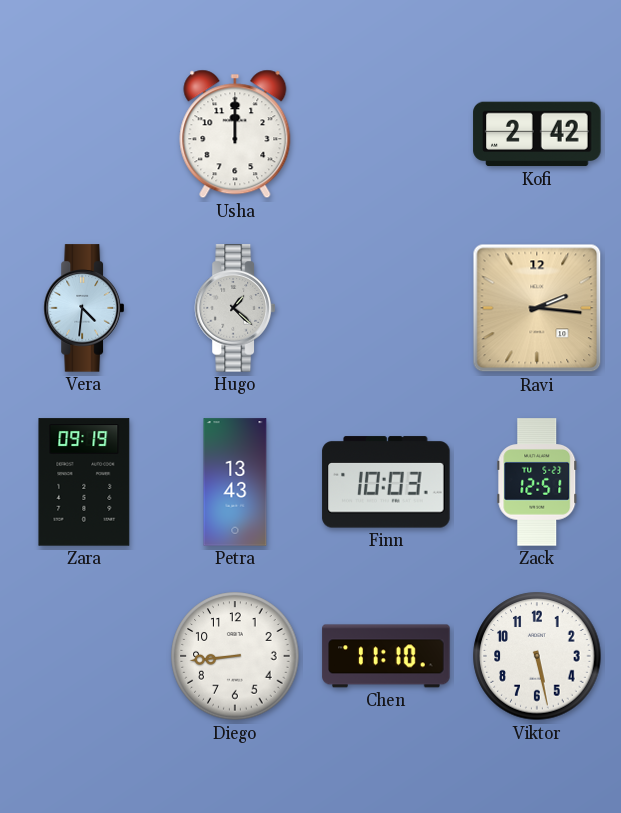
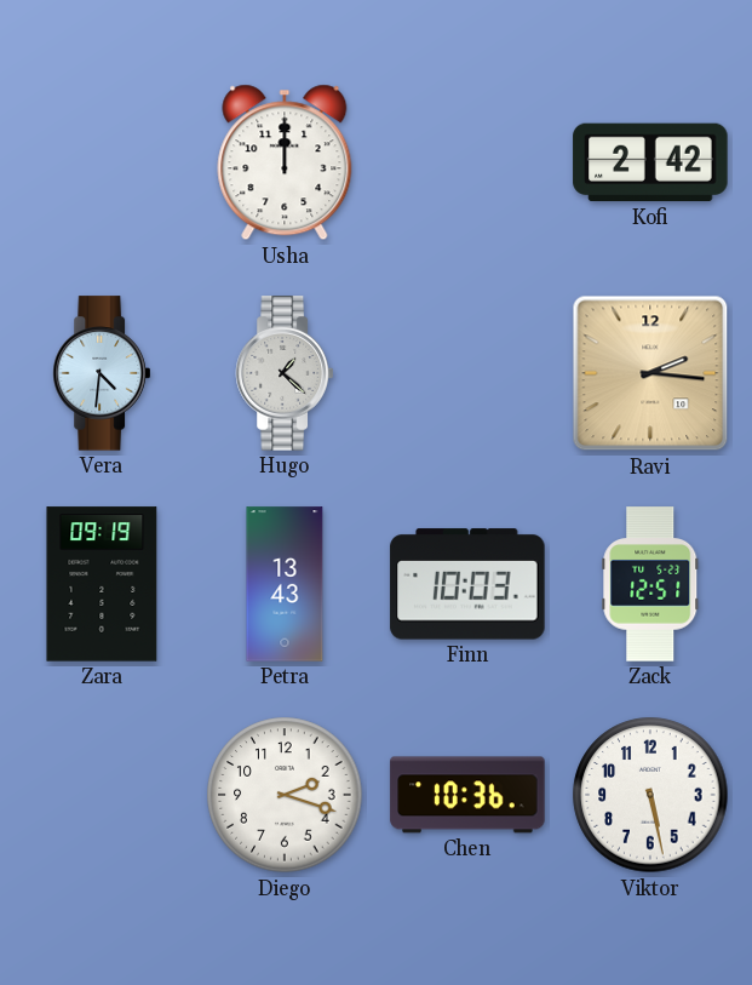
Diego: 8:44 -> 2:18 (285, 795)
Chen: 11:10 -> 10:36 (467, 795)
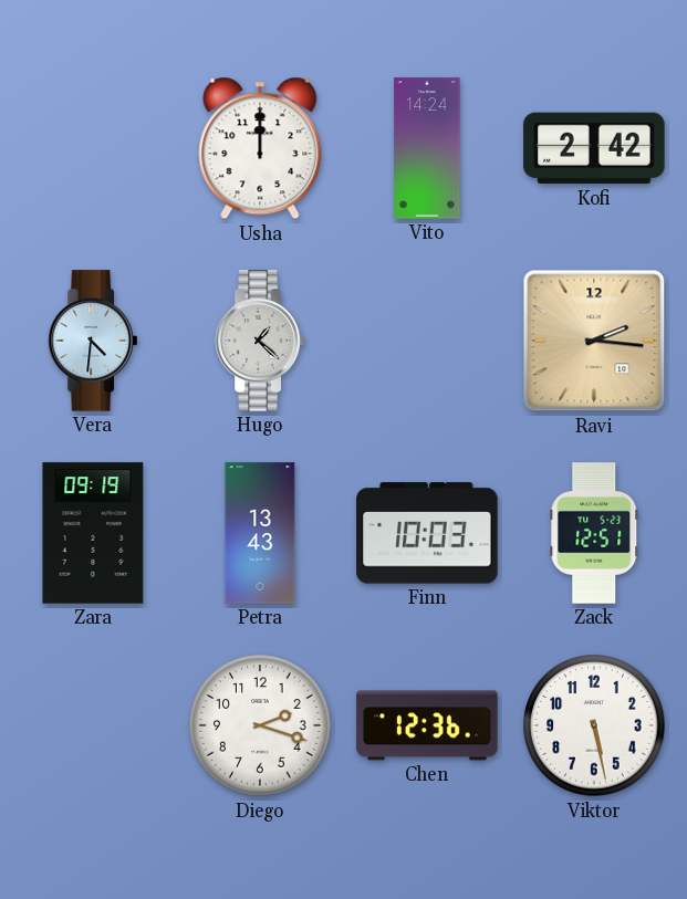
Vito: none -> 14:24 (427, 148)
Chen: 10:36 -> 12:36 (427, 725)
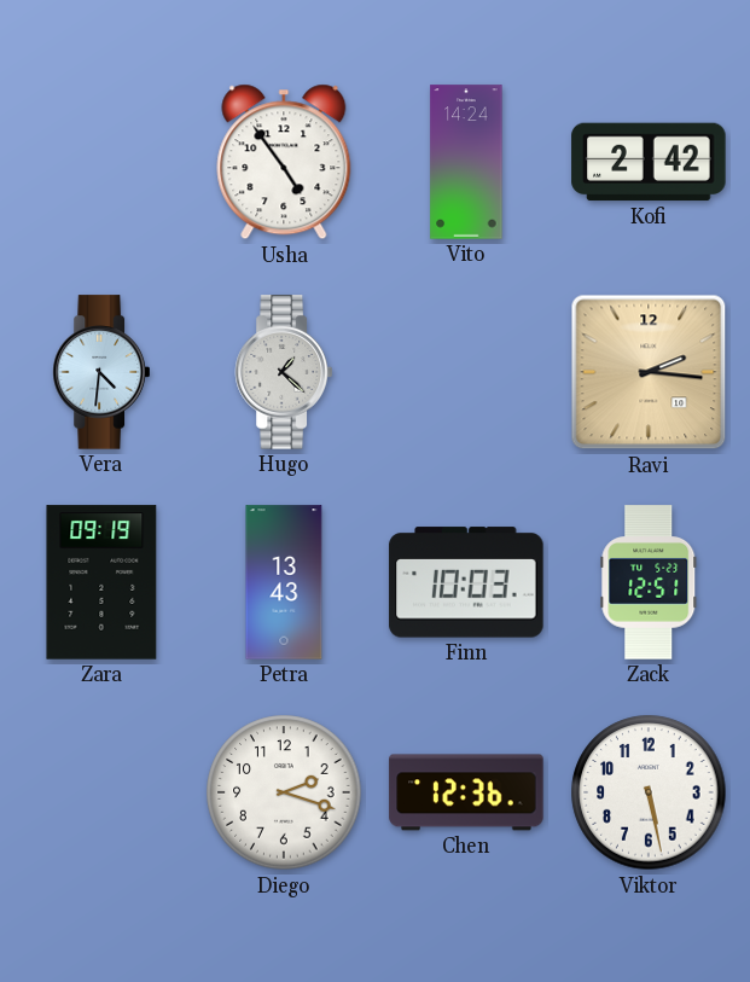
Usha: 12:00 -> 4:54 (284, 162)
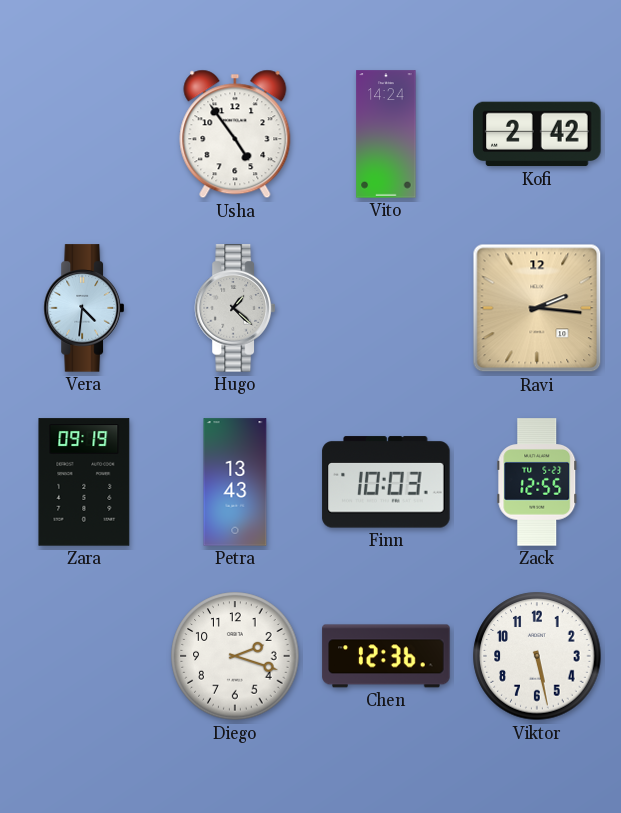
Zack: 12:51 -> 12:55 (537, 482)
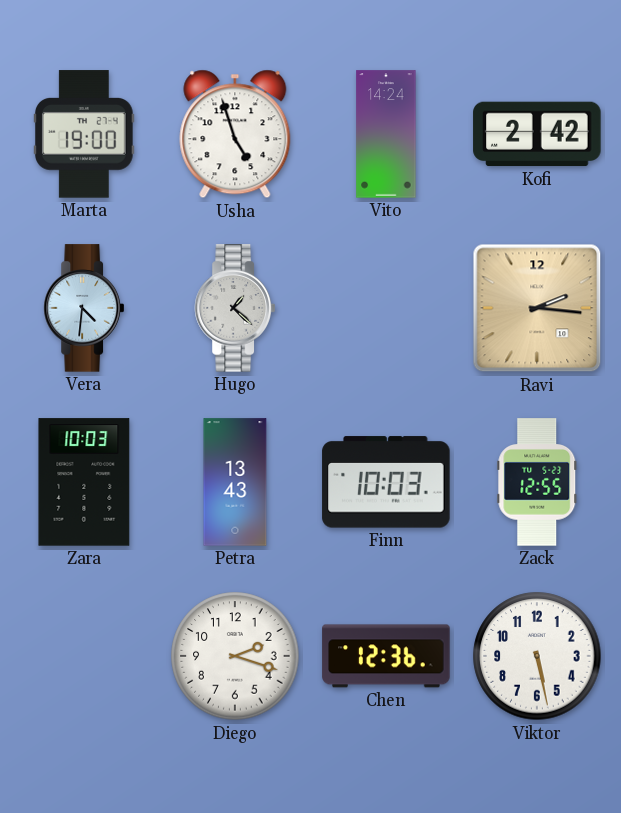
Marta: none -> 19:00 (85, 134)
Usha: 4:54 -> 4:57 (235, 134)
Zara: 09:19 -> 10:03 (84, 482)
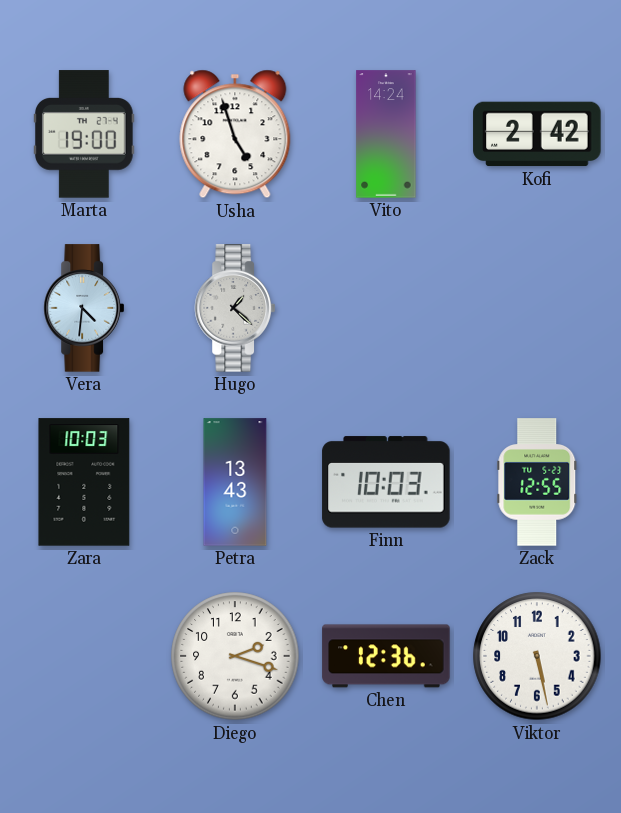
Ravi: 2:16 -> none (537, 308)
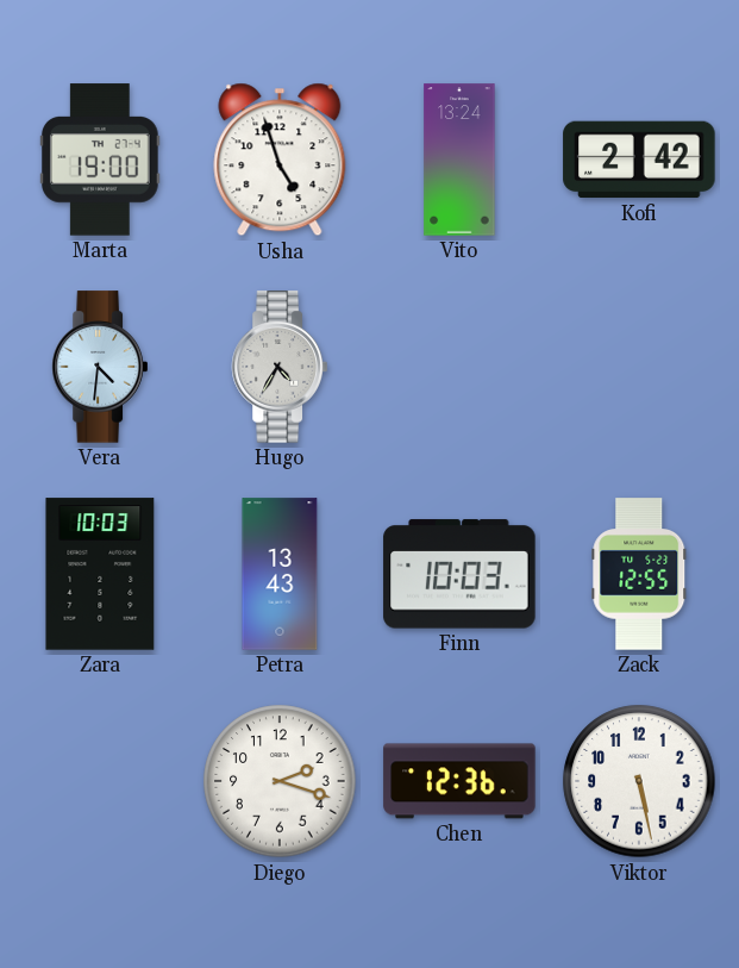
Vito: 14:24 -> 13:24 (459, 160)
Hugo: 1:22 -> 4:35 (278, 367)
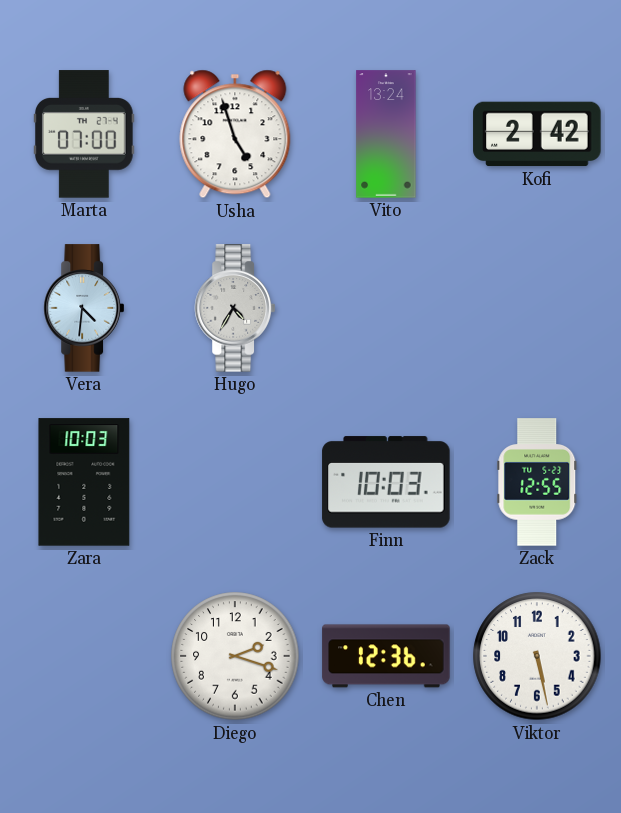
Marta: 19:00 -> 07:00 (85, 134)
Petra: 13:43 -> none (280, 574)
